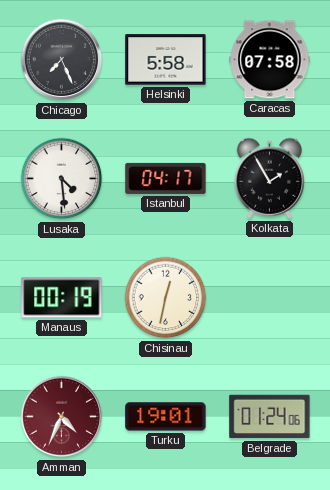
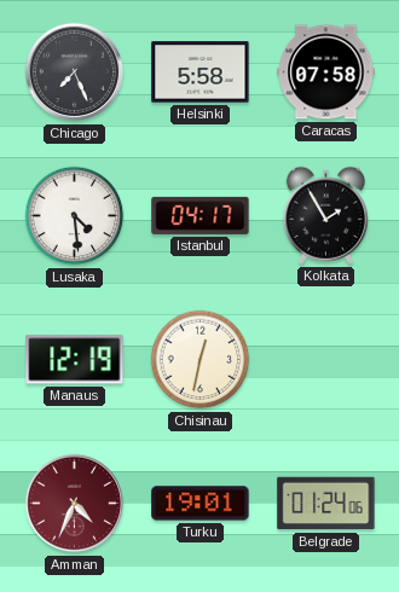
Manaus: 00:19 -> 12:19 (75, 360)
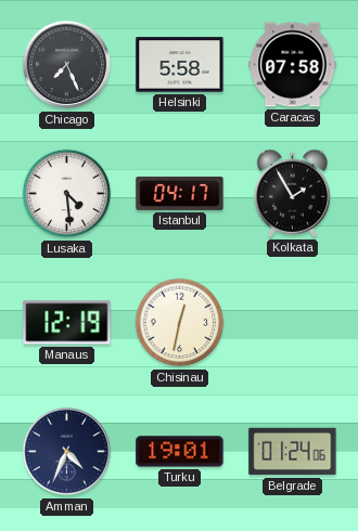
Amman dial: burgundy -> navy (67, 452)
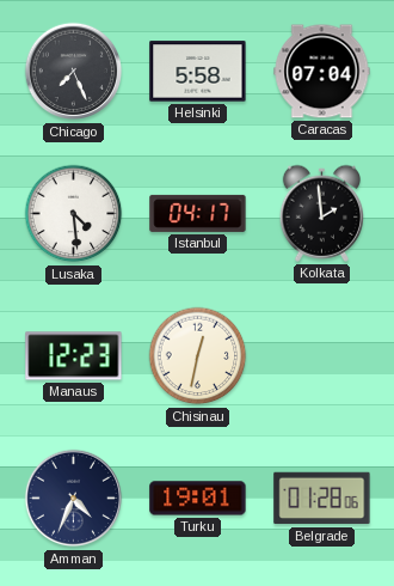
Caracas: 07:58 -> 07:04 (322, 72)
Kolkata: 1:55 -> 1:59 (321, 213)
Manaus: 12:19 -> 12:23 (74, 356)
Belgrade: 01:24 -> 01:28 (322, 499)
